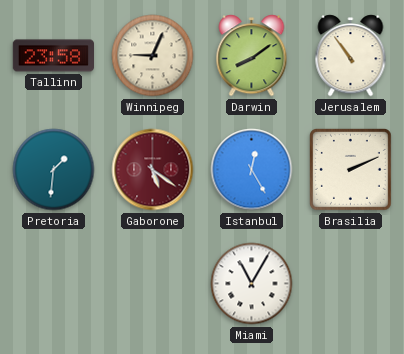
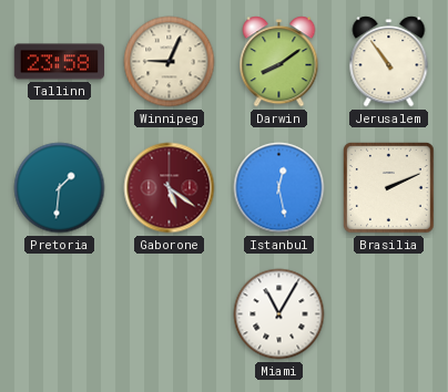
Istanbul: 12:25 -> 12:28 (279, 188)
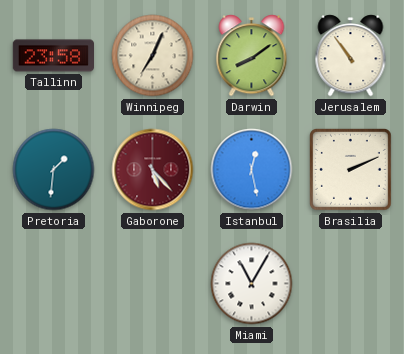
Winnipeg: 9:04 -> 7:04 (153, 56)
Gaborone: 5:21 -> 5:23 (153, 170)
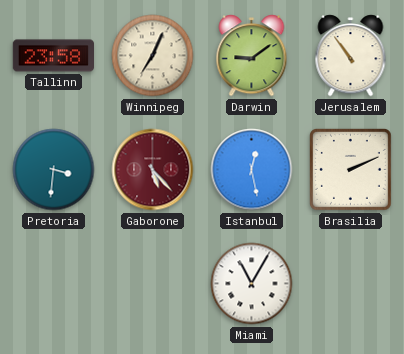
Darwin: 8:09 -> 9:09 (252, 56)
Pretoria: 1:31 -> 3:31 (54, 170)
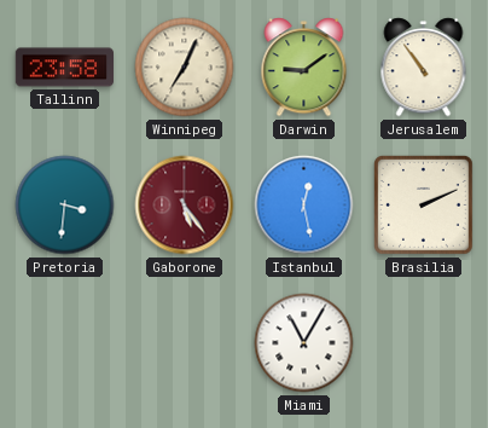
Gaborone: 5:23 -> 5:24 (185, 206)
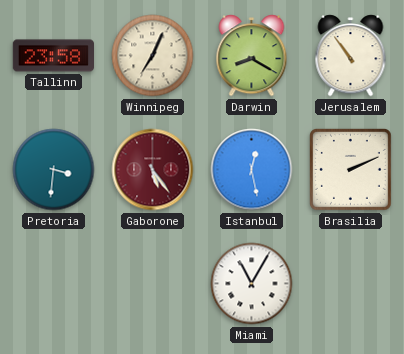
Darwin: 9:09 -> 8:20 (252, 56)
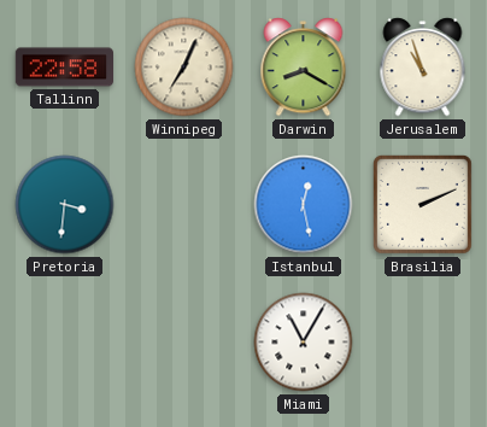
Tallinn: 23:58 -> 22:58 (64, 68)
Jerusalem: 10:54 -> 10:57 (423, 68)
Gaborone: 5:24 -> none (153, 170)
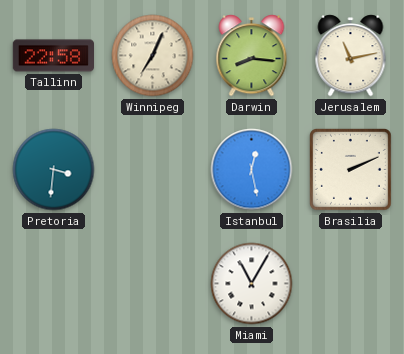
Darwin: 8:20 -> 8:16 (252, 56)
Jerusalem: 10:57 -> 11:13 (351, 56)
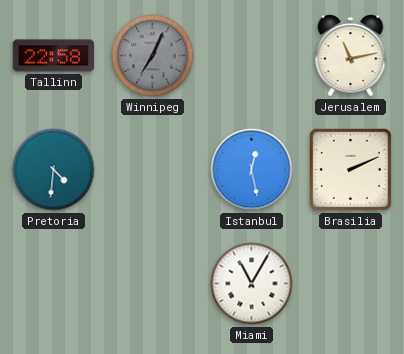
Winnipeg dial: cream -> grey (153, 56)
Darwin: 8:16 -> none (252, 56)
Pretoria: 3:31 -> 4:31 (54, 170)
